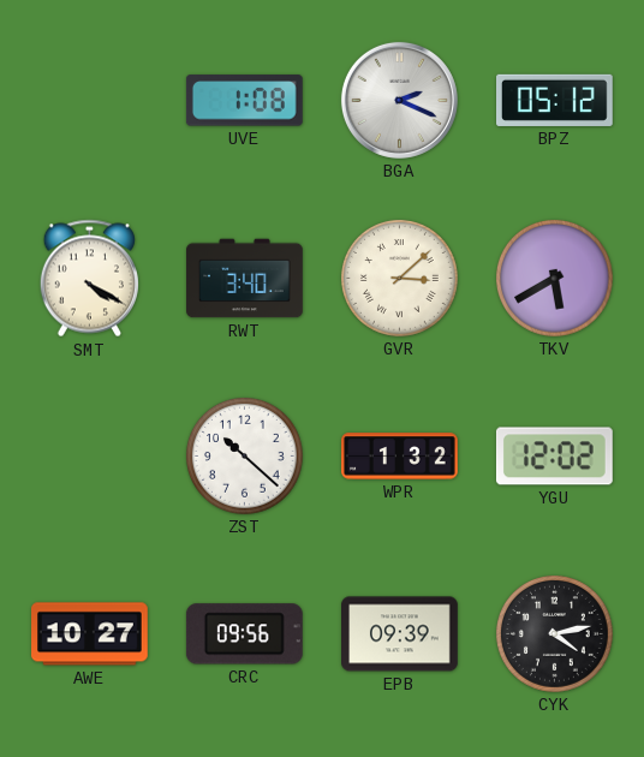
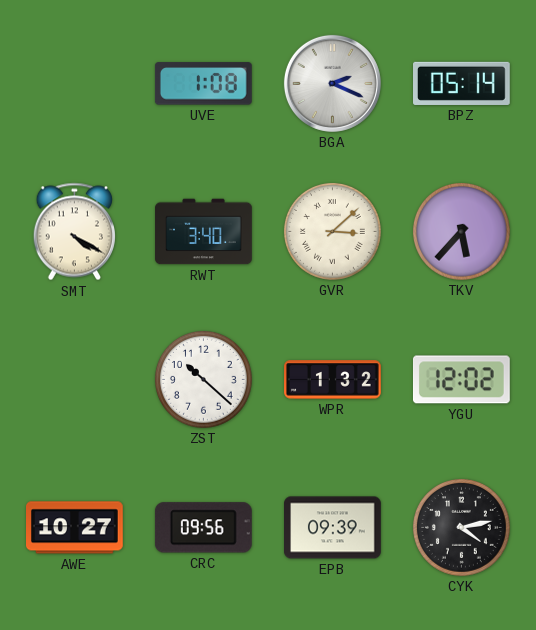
BPZ: 05:12 -> 05:14 (462, 83)
TKV: 5:40 -> 5:37 (462, 232)
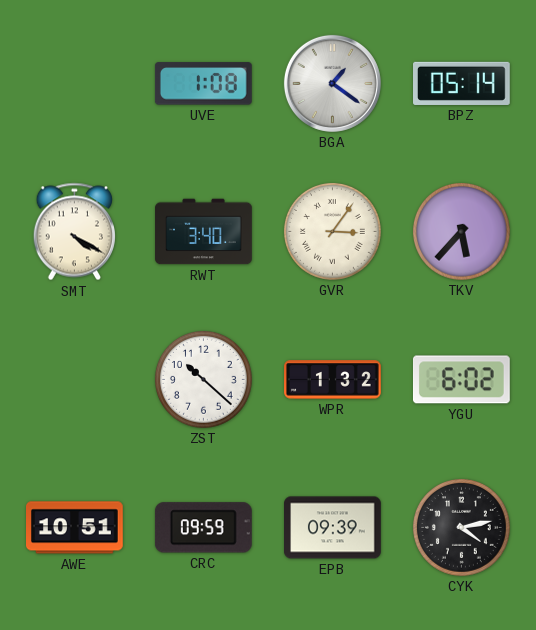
BGA: 2:19 -> 1:21 (332, 83)
GVR: 3:08 -> 3:06 (333, 232)
YGU: 12:02 -> 6:02 (461, 380)
AWE: 10:27 -> 10:51 (75, 528)
CRC: 09:56 -> 09:59 (203, 528)
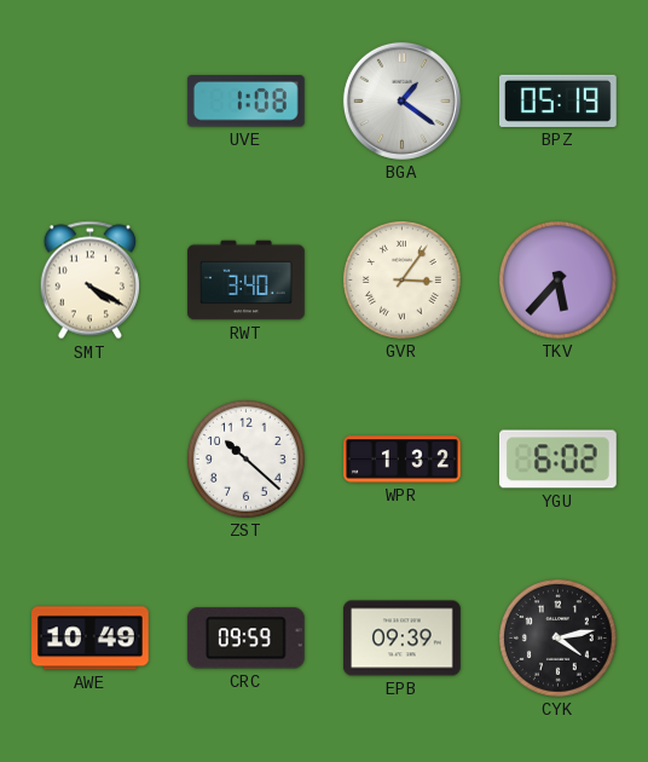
BPZ: 05:14 -> 05:19 (559, 100)
AWE: 10:51 -> 10:49 (91, 639)
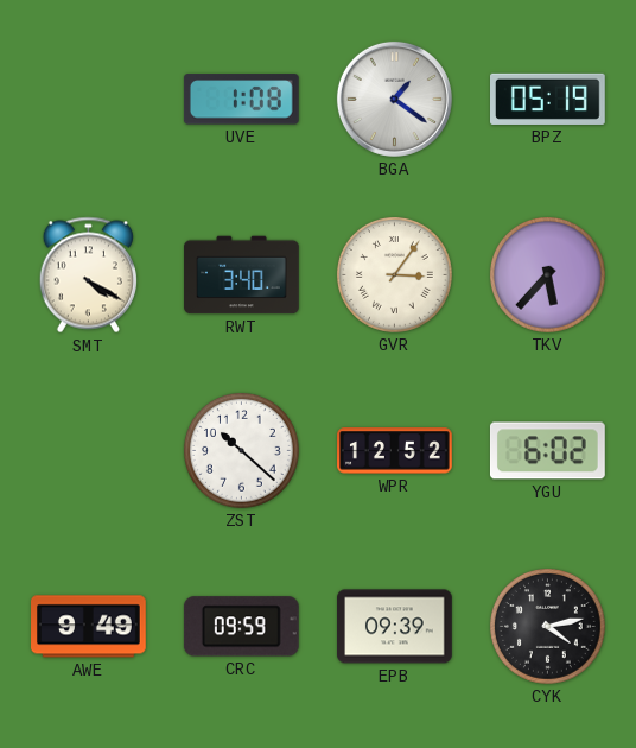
WPR: 1:32 -> 12:52 (395, 451)
AWE: 10:49 -> 9:49 (89, 627)
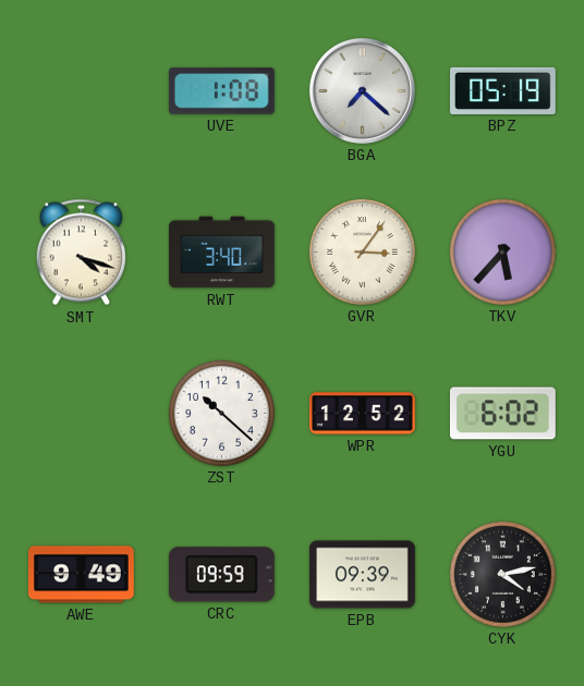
BGA: 1:21 -> 7:22 (362, 90)
SMT: 4:20 -> 4:18 (81, 253)
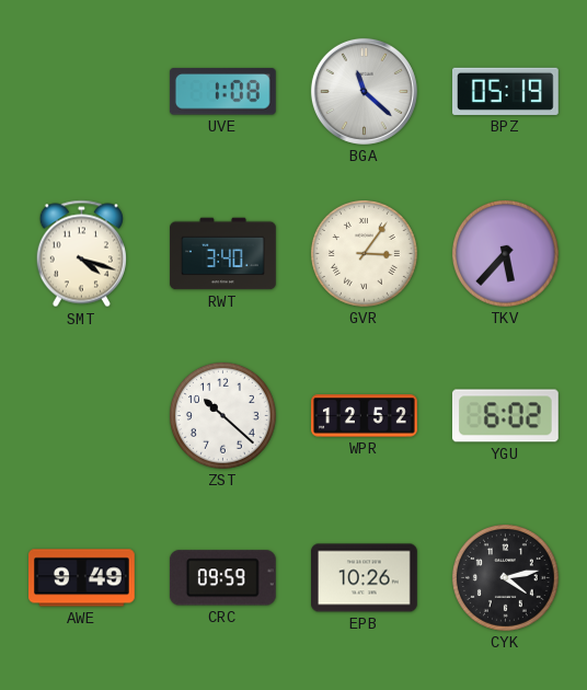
BGA: 7:22 -> 11:22 (364, 91)
EPB: 09:39 -> 10:26 (365, 578)
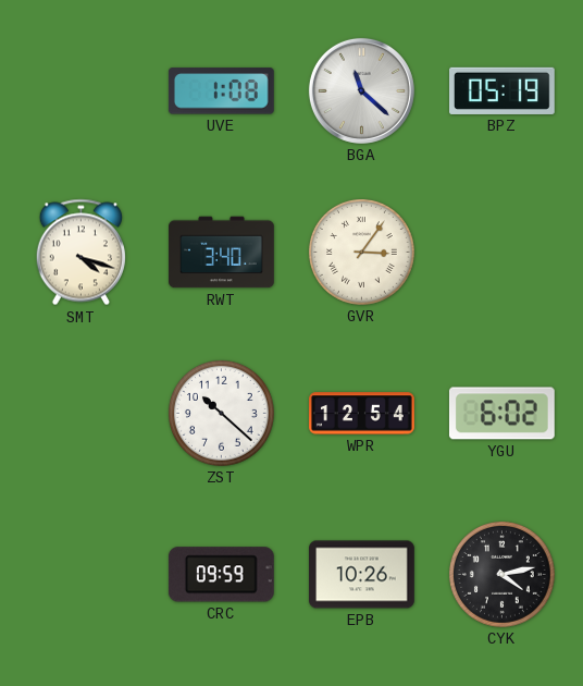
TKV: 5:37 -> none (506, 254)
WPR: 12:52 -> 12:54 (362, 414)
AWE: 9:49 -> none (82, 578)
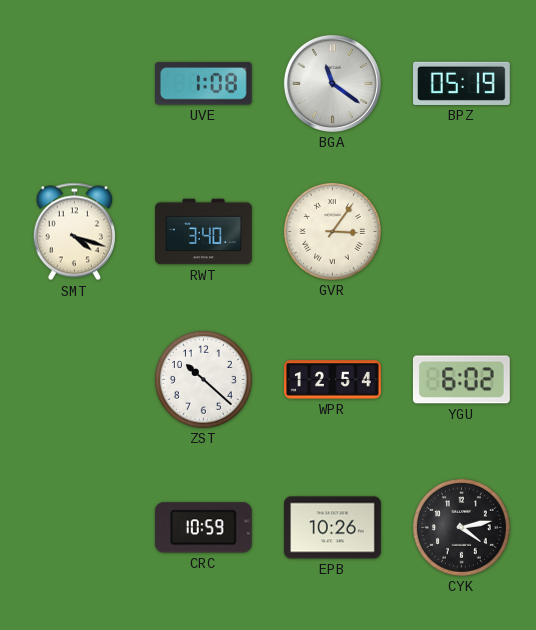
BGA: 11:22 -> 11:21 (332, 83)
CRC: 09:59 -> 10:59 (203, 528)
